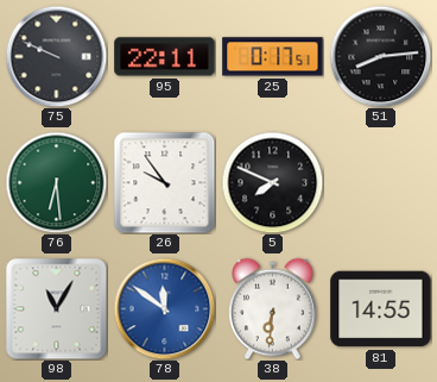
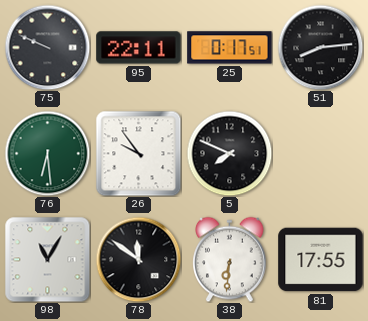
78 dial: blue -> black (138, 259)
81: 14:55 -> 17:55 (321, 260)
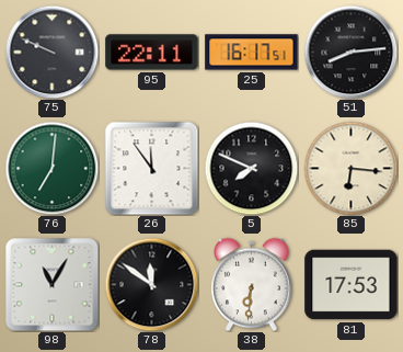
25: 0:17 -> 16:17 (252, 53)
76: 6:29 -> 7:01 (51, 168)
26: 9:54 -> 11:54 (151, 168)
85: none -> 6:16 (350, 168)
81: 17:55 -> 17:53 (352, 285)
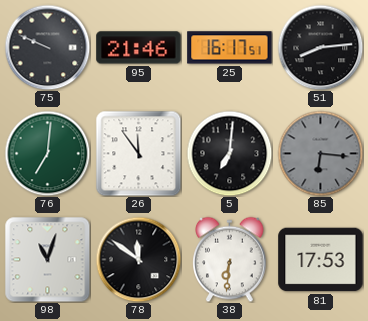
95: 22:11 -> 21:46 (139, 48)
5: 7:49 -> 7:01 (229, 153)
85 dial: cream -> grey (320, 153)
98: 11:05 -> 11:03 (47, 259)
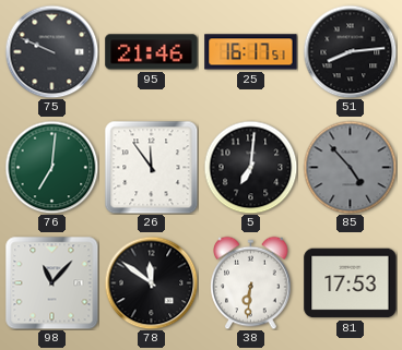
85: 6:16 -> 4:53 (350, 167)
98: 11:03 -> 11:07 (51, 282)
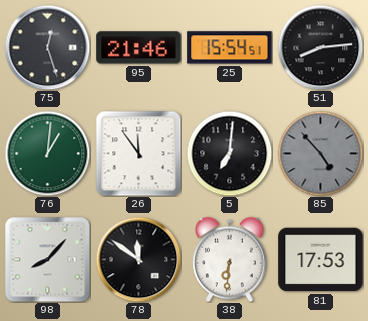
75: 9:49 -> 12:27 (47, 47)
25: 16:17 -> 15:54 (230, 48)
76: 7:01 -> 1:01 (47, 153)
98: 11:07 -> 8:07 (47, 259)
